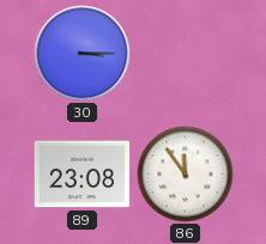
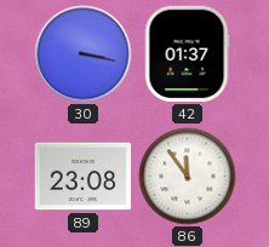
30: 3:15 -> 3:17 (84, 54)
42: none -> 01:37 (187, 54)
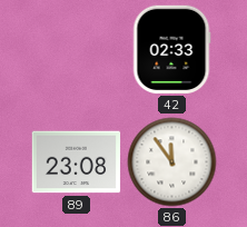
30: 3:17 -> none (84, 54)
42: 01:37 -> 02:33 (171, 50)
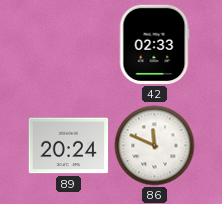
89: 23:08 -> 20:24 (69, 146)
86: 11:54 -> 11:49 (155, 146)
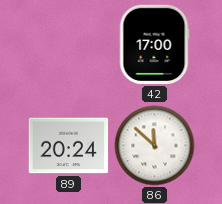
42: 02:33 -> 17:00 (154, 45)
86: 11:49 -> 11:52 (155, 146)
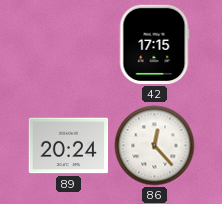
42: 17:00 -> 17:15 (154, 45)
86: 11:52 -> 12:23 (155, 146)
